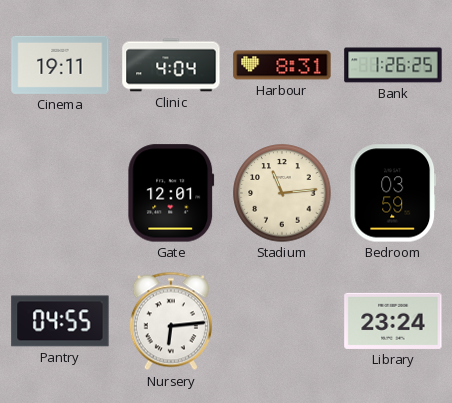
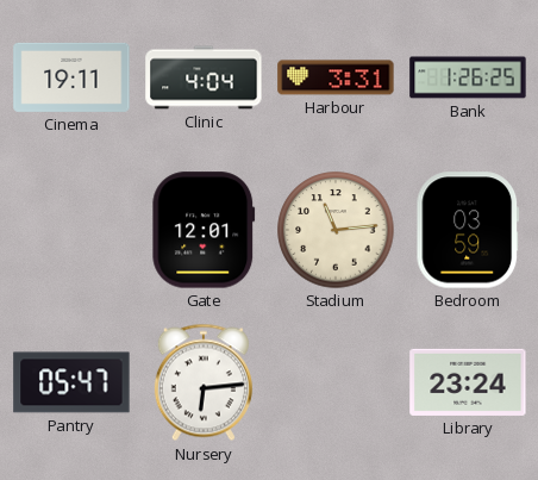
Harbour: 8:31 -> 3:31 (336, 77)
Pantry: 04:55 -> 05:47 (71, 382)
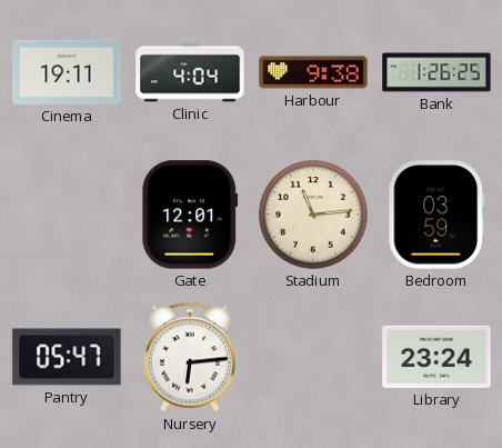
Harbour: 3:31 -> 9:38 (313, 72)
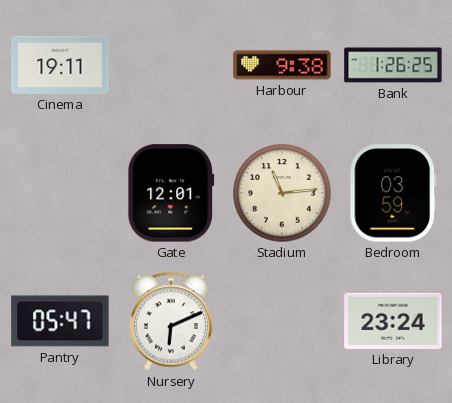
Clinic: 4:04 -> none (190, 72)
Nursery: 6:14 -> 6:11 (171, 321)
